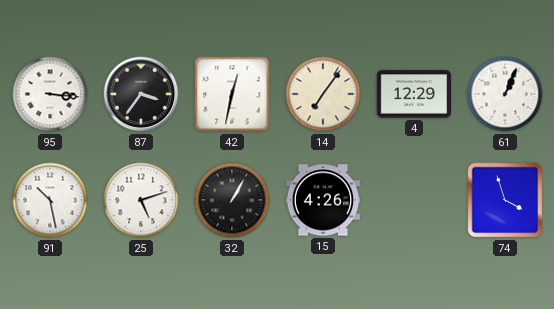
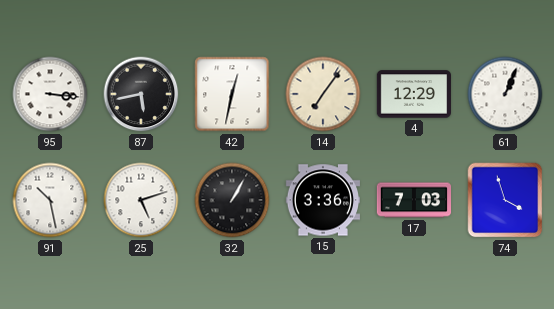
87: 3:36 -> 5:43 (141, 94)
15: 4:26 -> 3:36 (322, 200)
17: none -> 7:03 (414, 200)
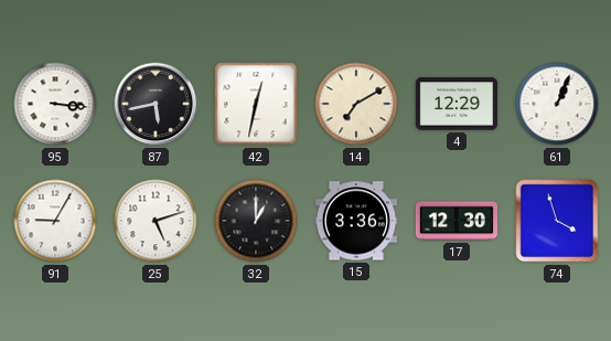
14: 7:06 -> 7:10 (356, 104)
91: 10:28 -> 9:05 (55, 221)
32: 1:05 -> 1:00 (256, 221)
17: 7:03 -> 12:30 (457, 221)
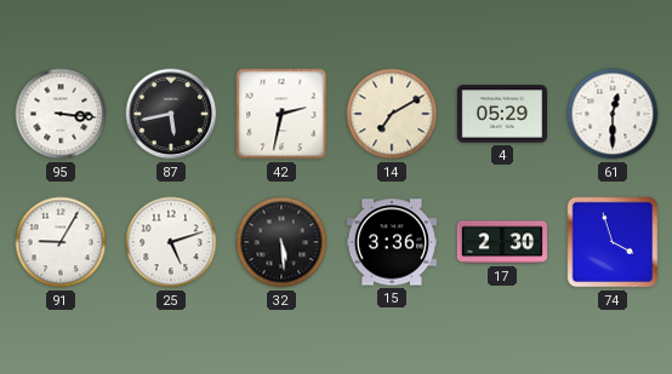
42: 12:32 -> 2:32 (281, 114)
4: 12:29 -> 05:29 (501, 114)
61: 1:04 -> 12:30 (613, 114)
32: 1:00 -> 5:29 (281, 242)
17: 12:30 -> 2:30 (502, 242)
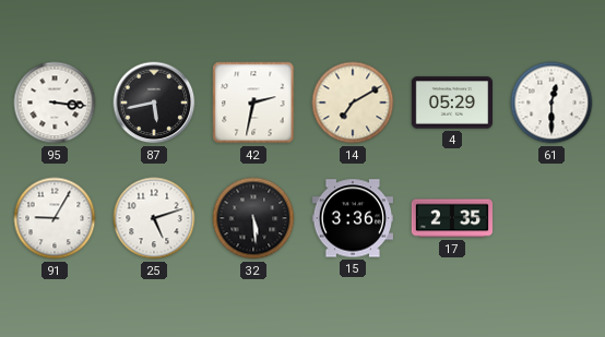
17: 2:30 -> 2:35 (452, 218)
74: 3:57 -> none (613, 242)
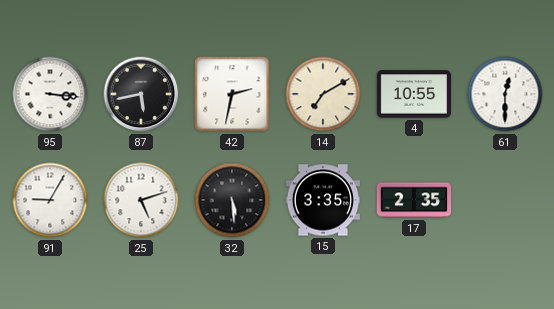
4: 05:29 -> 10:55 (413, 94)
15: 3:36 -> 3:35 (322, 200)
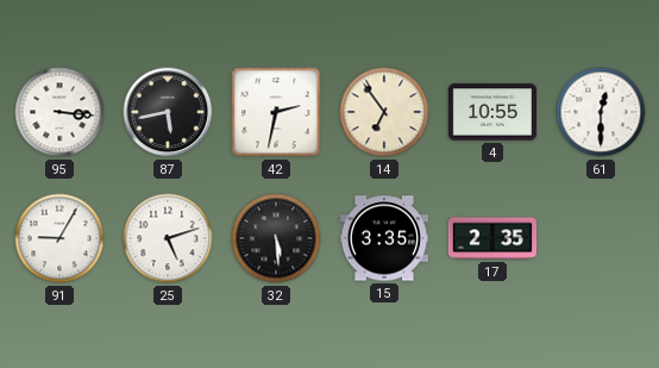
14: 7:10 -> 6:54 (384, 112)
